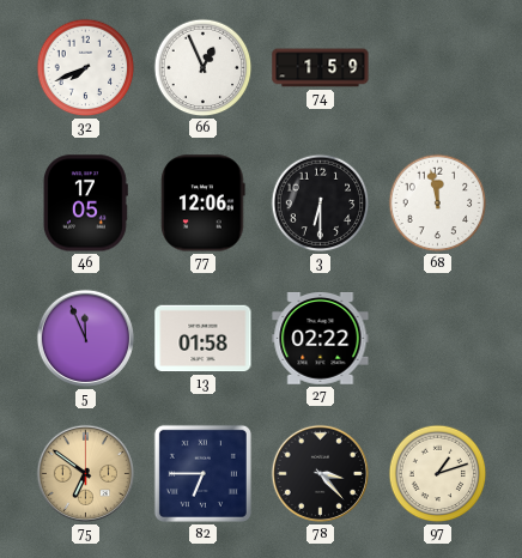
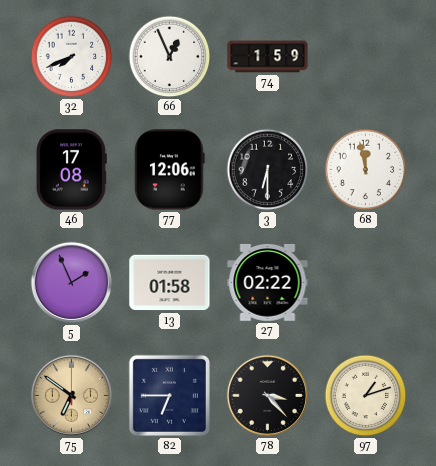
46: 17:05 -> 17:08 (71, 170)
5: 11:56 -> 1:56 (71, 282)
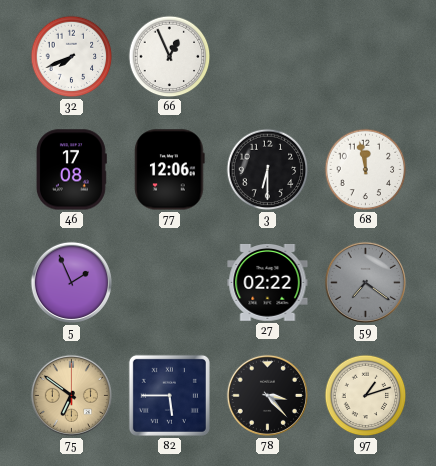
74: 1:59 -> none (268, 57)
13: 01:58 -> none (170, 283)
59: none -> 7:21 (365, 282)
82: 6:45 -> 5:45 (169, 395)
